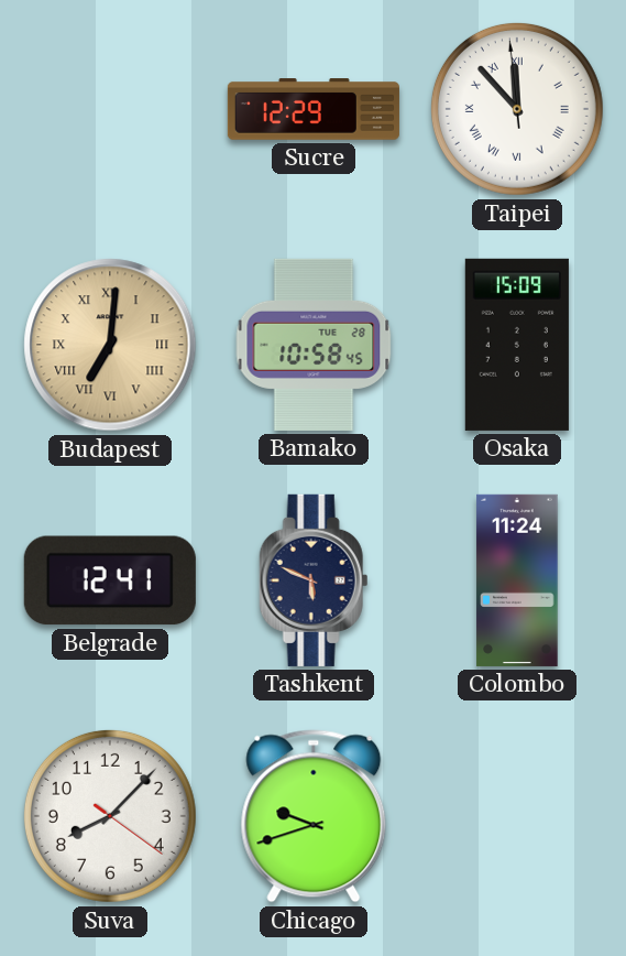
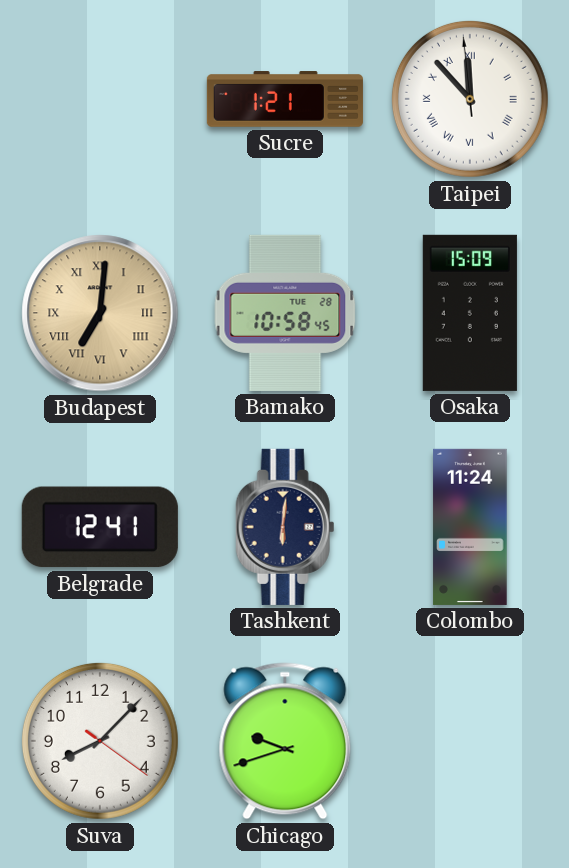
Sucre: 12:29 -> 1:21 (285, 99)
Tashkent: 5:49 -> 6:01 (285, 527)
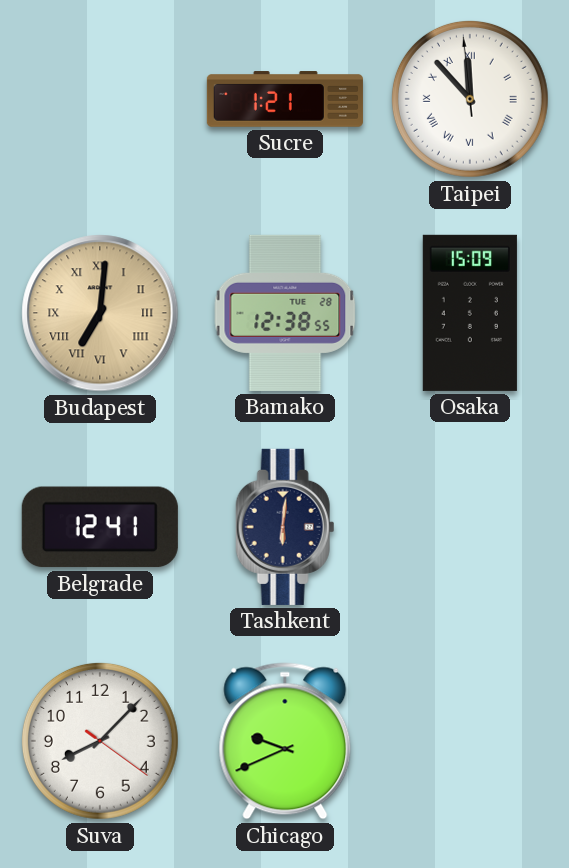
Bamako: 10:58 -> 12:38 (285, 313)
Colombo: 11:24 -> none (470, 527)
Chicago: 9:42 -> 9:41 (285, 741)
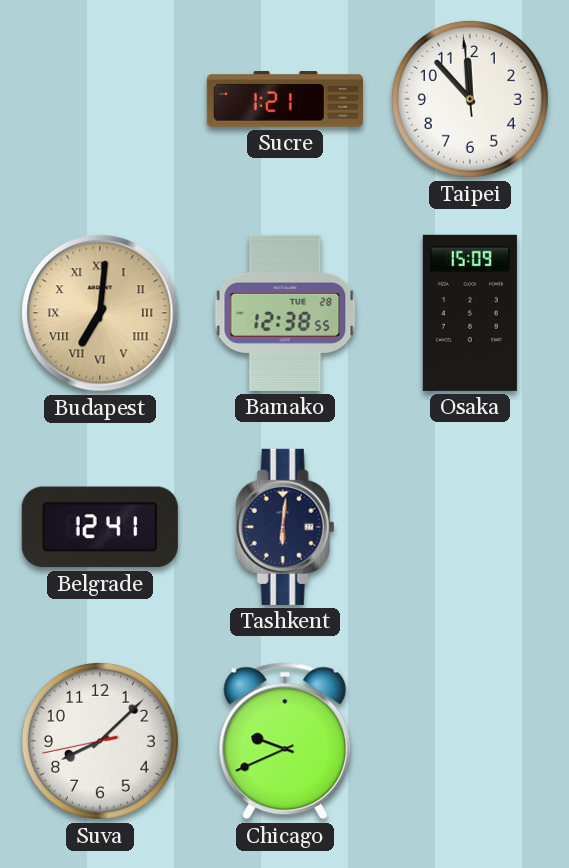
Taipei numerals: Roman -> Arabic (470, 99)
Suva: 8:07:21 -> 8:07:43 (100, 741)
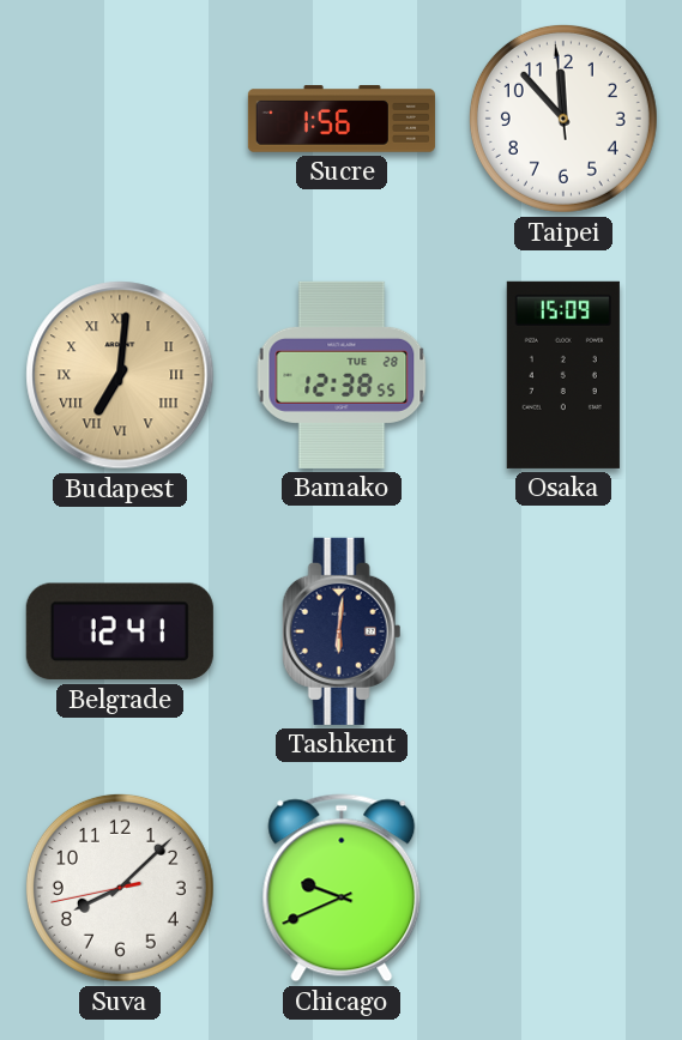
Sucre: 1:21 -> 1:56 (342, 119)
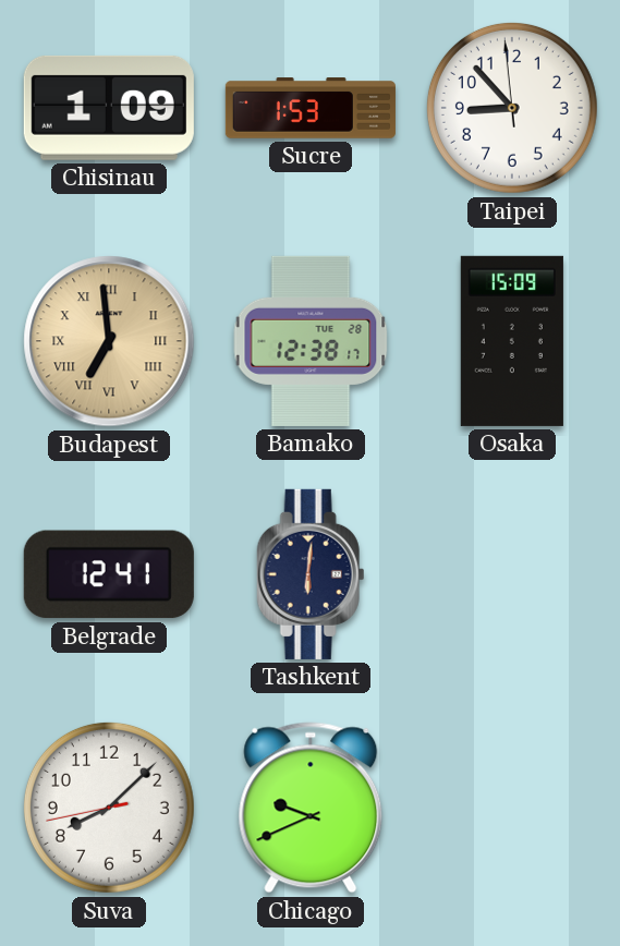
Chisinau: none -> 1:09 (109, 108)
Sucre: 1:56 -> 1:53 (311, 108)
Taipei: 11:52 -> 8:52 (512, 108)
Budapest: 7:01 -> 6:59 (109, 341)
Bamako: 12:38:55 -> 12:38:17 (311, 341)
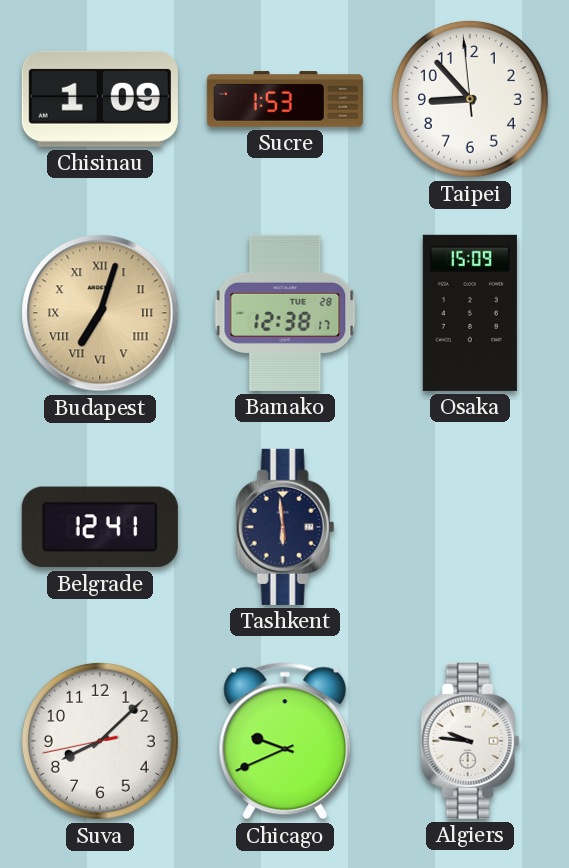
Budapest: 6:59 -> 7:03 (100, 313)
Tashkent: 6:01 -> 5:59 (285, 527)
Algiers: none -> 9:46 (470, 741)
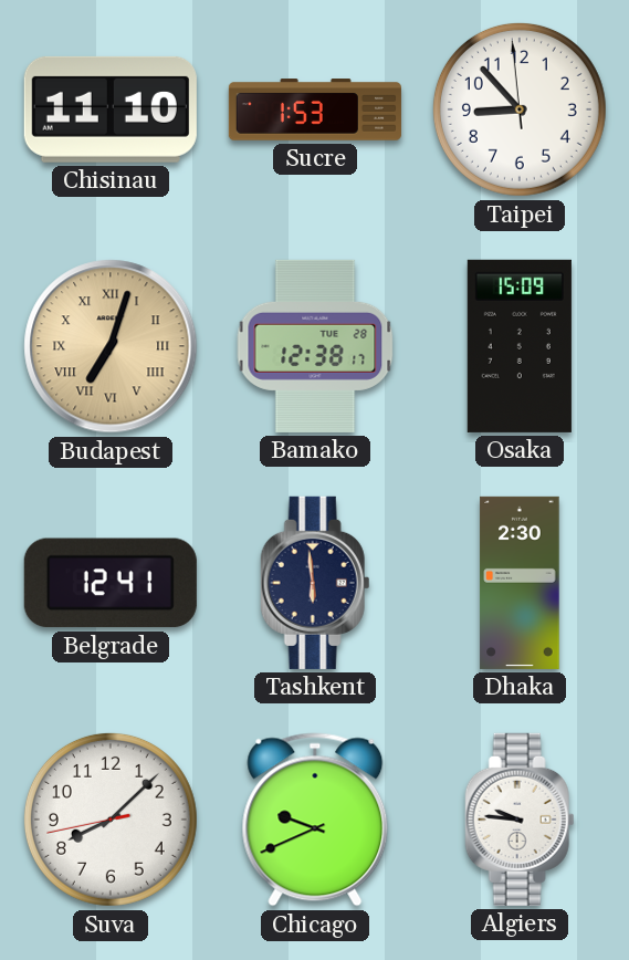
Chisinau: 1:09 -> 11:10 (111, 109)
Dhaka: none -> 2:30 (520, 583)
